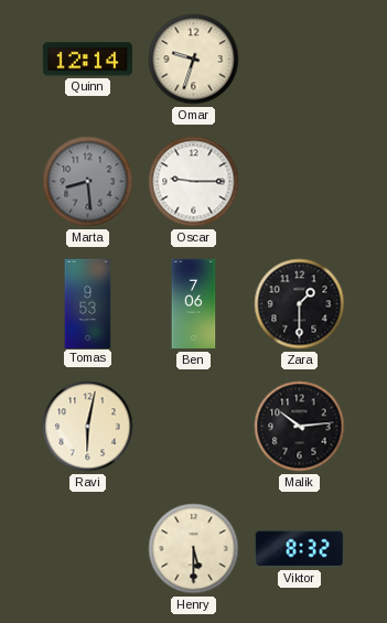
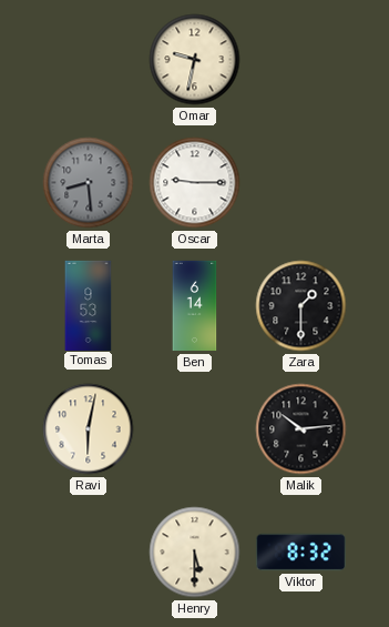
Quinn: 12:14 -> none (87, 60)
Omar: 9:33 -> 9:32 (195, 60)
Ben: 7:06 -> 6:14 (195, 306)
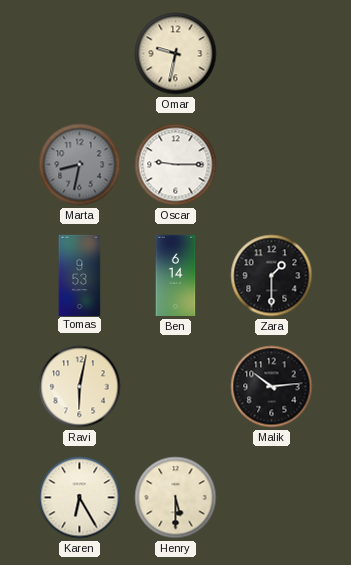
Marta: 8:29 -> 8:32 (80, 165)
Karen: none -> 6:25 (80, 498)
Viktor: 8:32 -> none (300, 553)
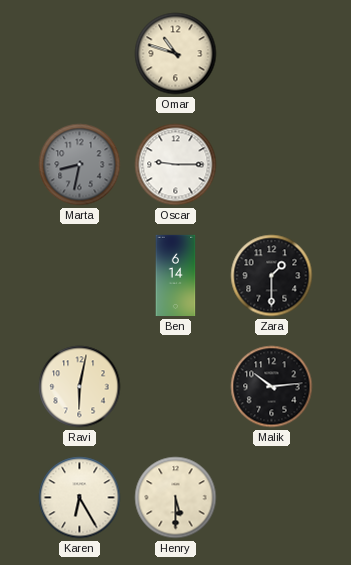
Omar: 9:32 -> 10:48 (176, 54)
Tomas: 9:53 -> none (80, 275)
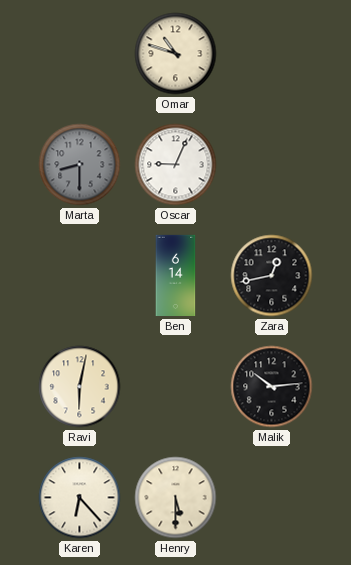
Marta: 8:32 -> 8:30 (80, 165)
Oscar: 9:15 -> 9:04 (176, 165)
Zara: 1:30 -> 12:43 (272, 276)
Karen: 6:25 -> 6:23 (80, 498)
